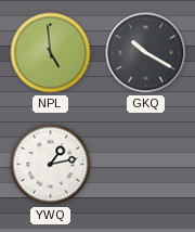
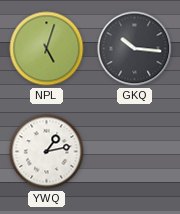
NPL: 4:59 -> 5:03 (47, 49)
GKQ: 10:20 -> 10:16 (135, 49)
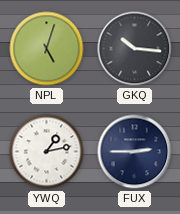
FUX: none -> 2:45 (135, 152)
